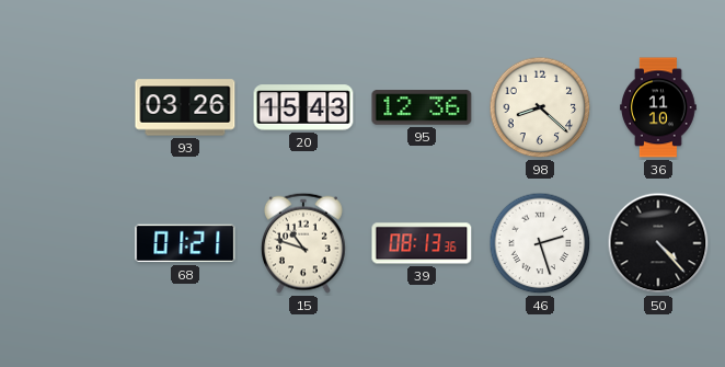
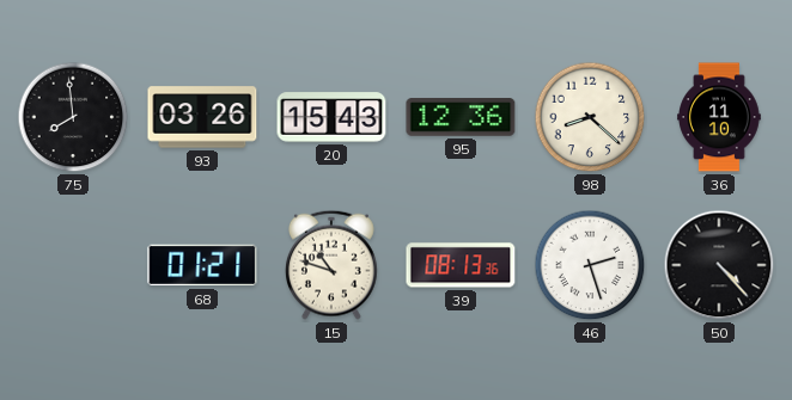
75: none -> 7:59 (73, 117)
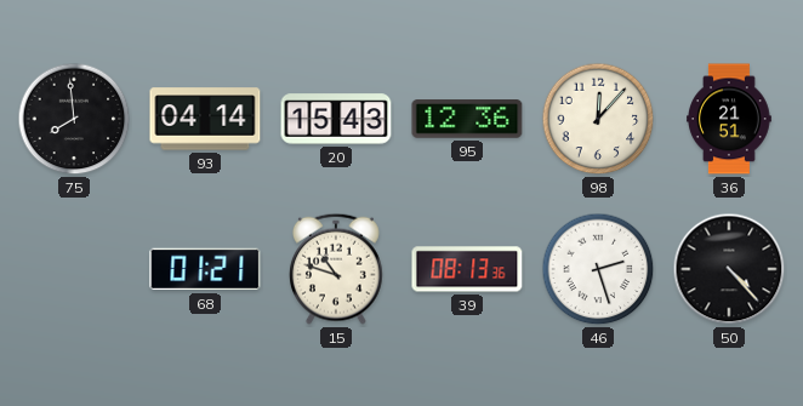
93: 03:26 -> 04:14 (205, 119)
98: 8:22 -> 12:07 (598, 119)
36: 11:10 -> 21:51 (730, 119)
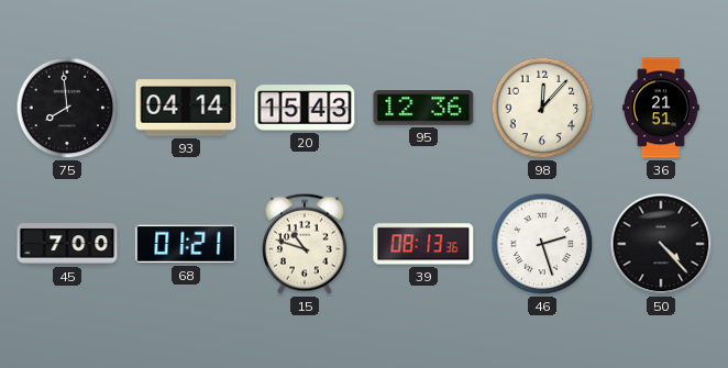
45: none -> 7:00 (67, 244)
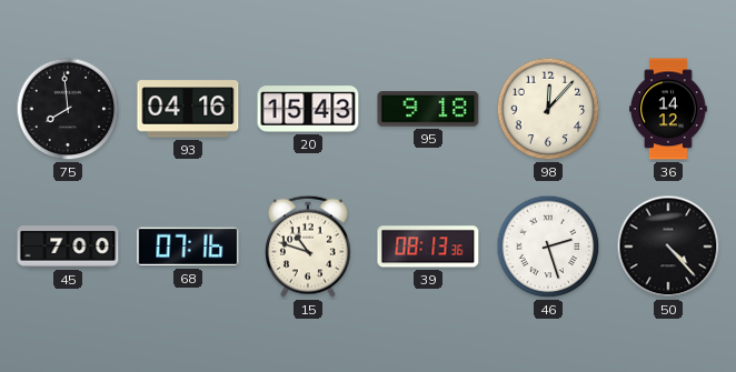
93: 04:14 -> 04:16 (188, 109)
95: 12:36 -> 9:18 (428, 109)
36: 21:51 -> 14:12 (669, 109)
68: 01:21 -> 07:16 (188, 247)
